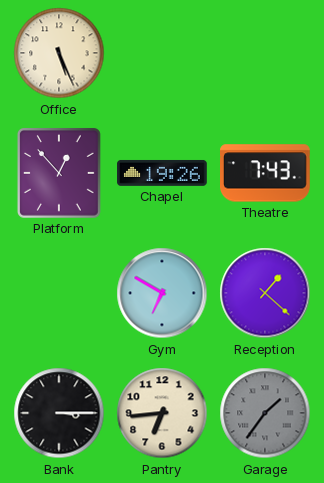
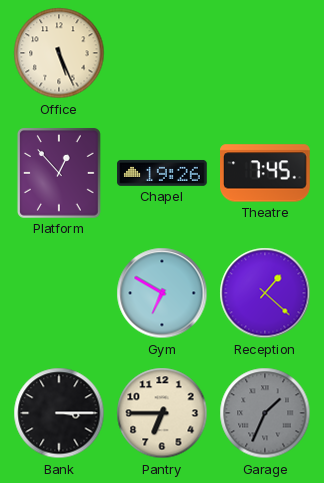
Theatre: 7:43 -> 7:45 (266, 173)
Pantry: 6:44 -> 6:45 (162, 413)
Garage: 1:36 -> 1:34 (265, 413)
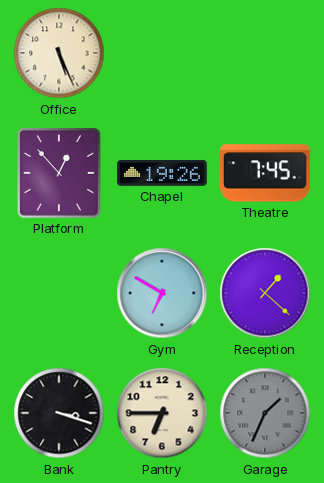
Bank: 3:15 -> 3:18 (59, 413)
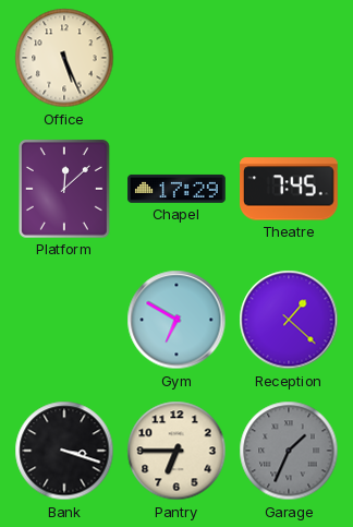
Platform: 12:53 -> 12:08 (64, 189)
Chapel: 19:26 -> 17:29 (176, 189)
